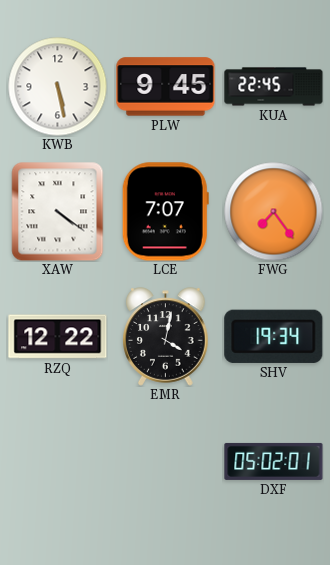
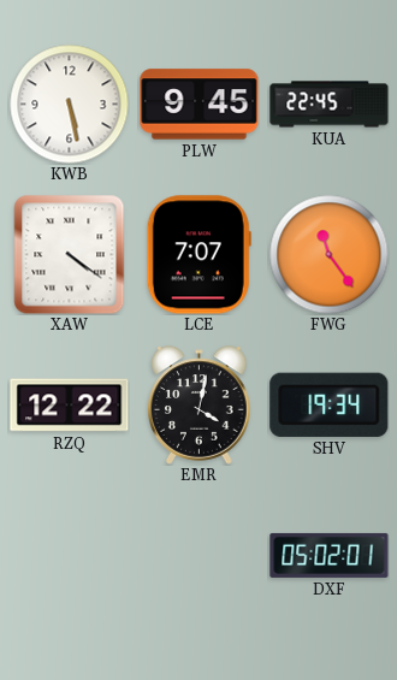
FWG: 7:24 -> 11:24 (330, 255)
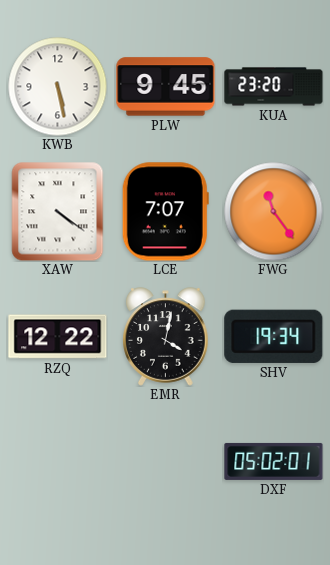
KUA: 22:45 -> 23:20 (274, 87)
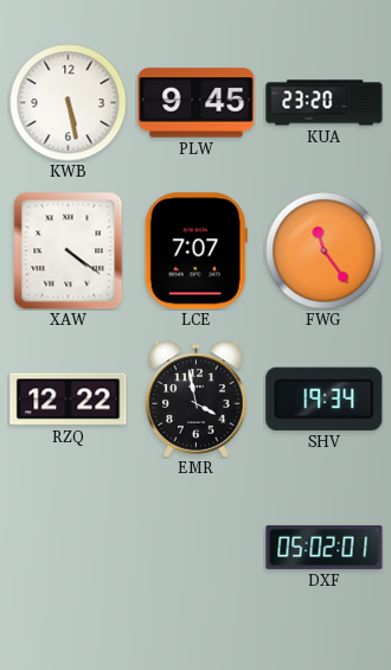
EMR: 4:02 -> 3:58 (197, 400)
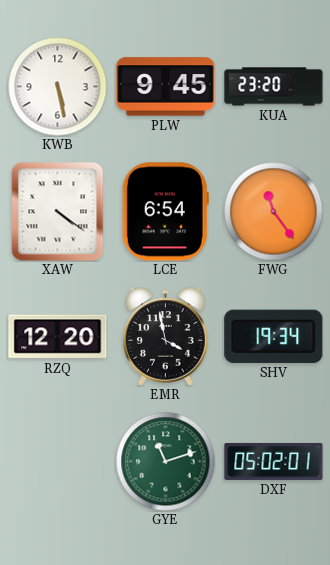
LCE: 7:07 -> 6:54 (165, 212)
RZQ: 12:22 -> 12:20 (58, 337)
GYE: none -> 11:12 (166, 462)
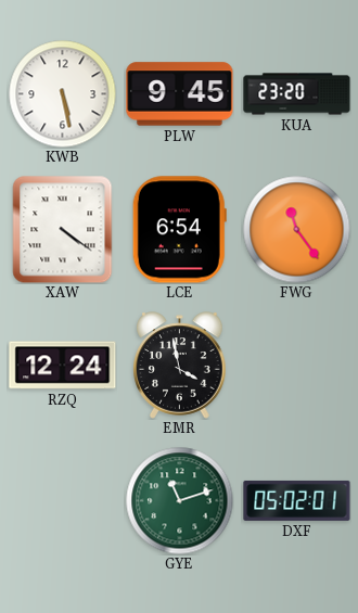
RZQ: 12:20 -> 12:24 (63, 366)
SHV: 19:34 -> none (274, 336)
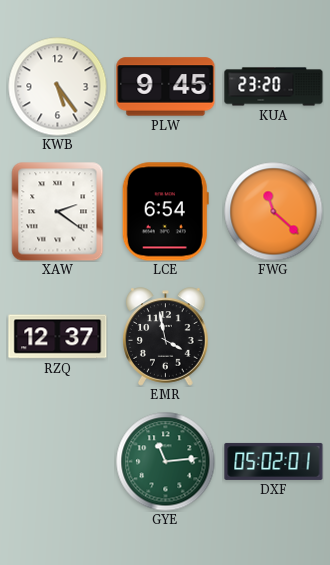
KWB: 5:28 -> 5:24 (58, 87)
XAW: 4:21 -> 2:21 (58, 212)
FWG: 11:24 -> 11:22 (274, 212)
RZQ: 12:24 -> 12:37 (58, 337)
GYE: 11:12 -> 11:14 (166, 462)
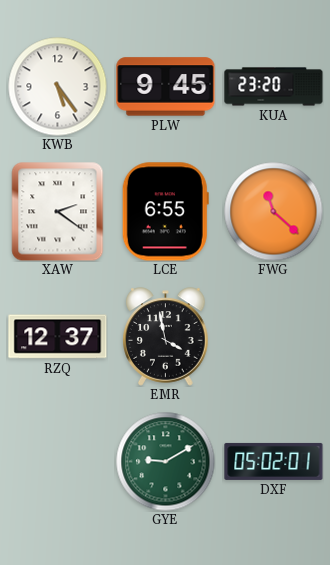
LCE: 6:54 -> 6:55 (165, 212)
GYE: 11:14 -> 9:10 (166, 462)
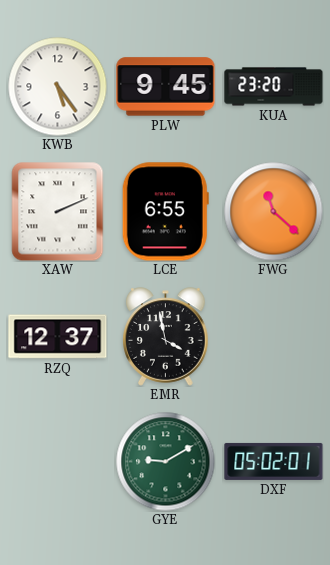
XAW: 2:21 -> 2:11 (58, 212)
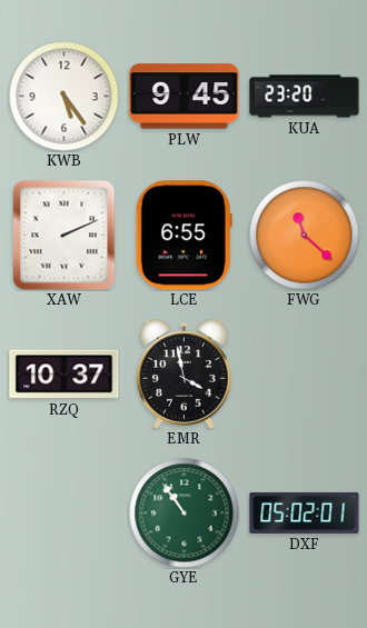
RZQ: 12:37 -> 10:37 (65, 375)
GYE: 9:10 -> 10:54 (185, 514)
